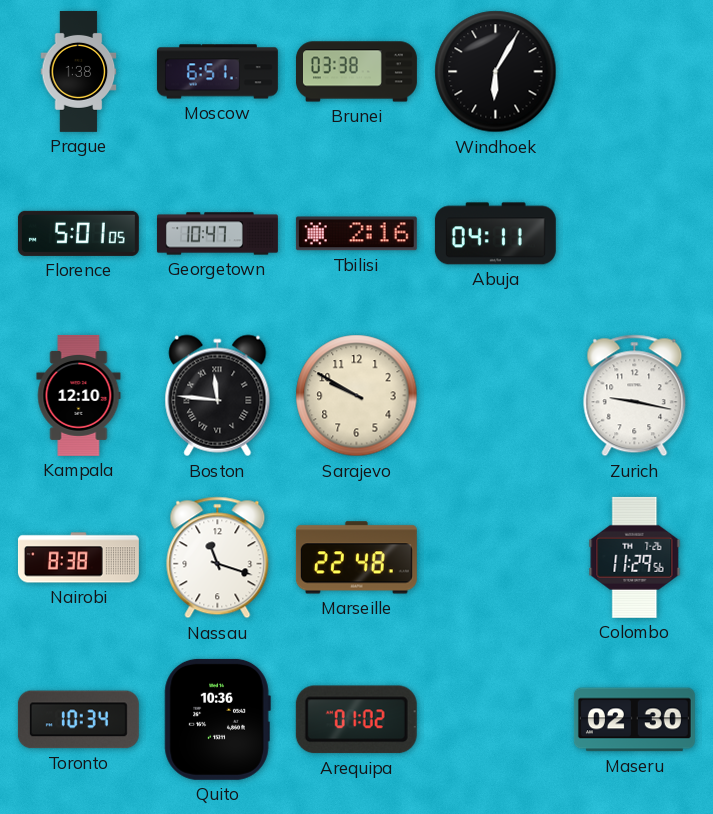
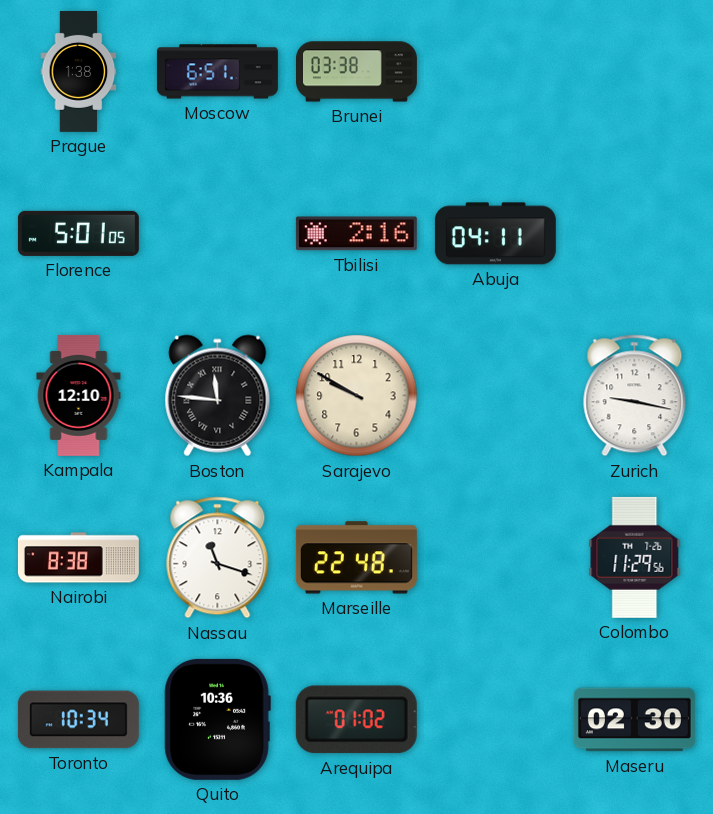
Windhoek: 6:05 -> none (496, 72)
Georgetown: 10:47 -> none (217, 234)
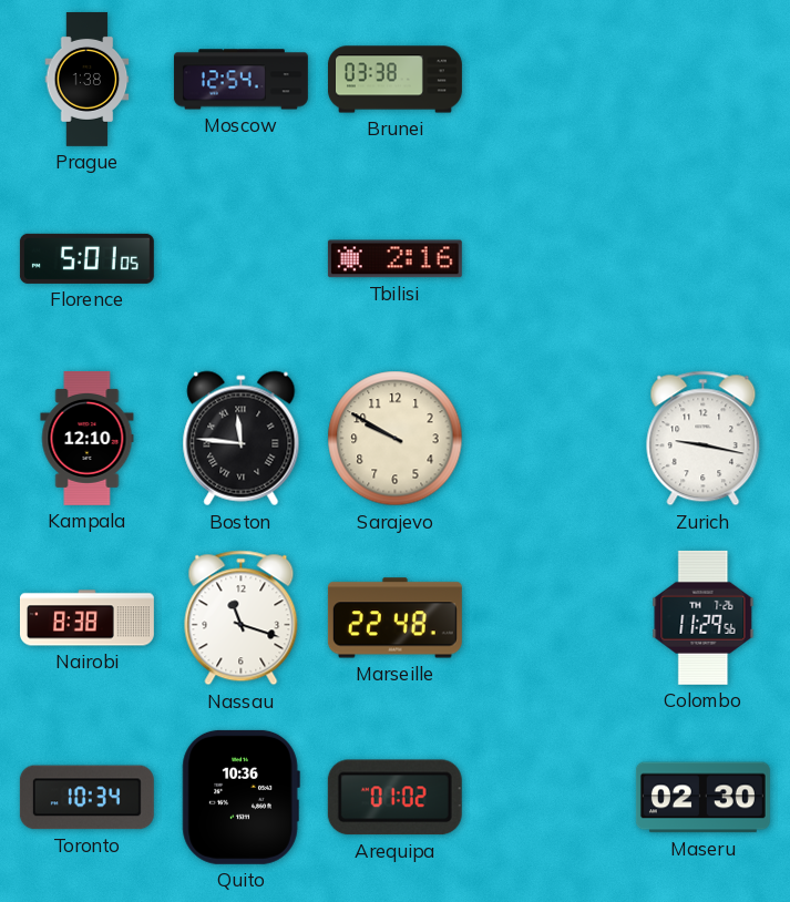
Moscow: 6:51 -> 12:54 (240, 80)
Abuja: 04:11 -> none (495, 234)
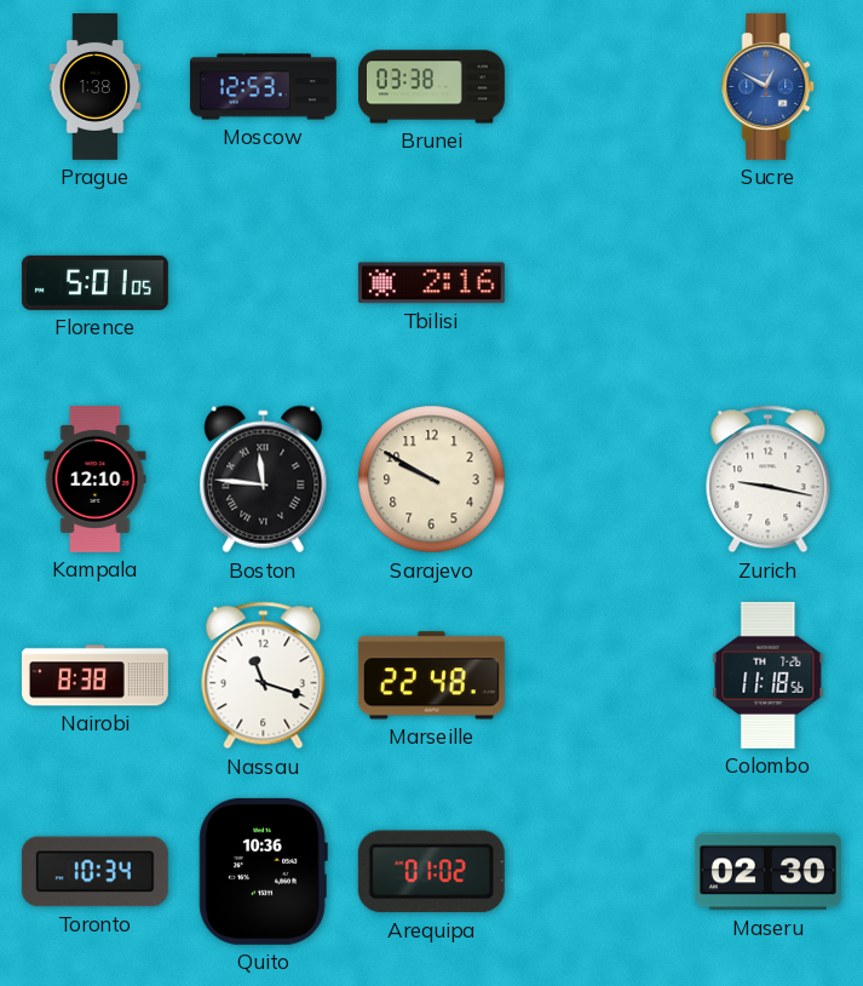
Moscow: 12:54 -> 12:53 (263, 87)
Sucre: none -> 12:50 (769, 86)
Colombo: 11:29 -> 11:18 (769, 675)
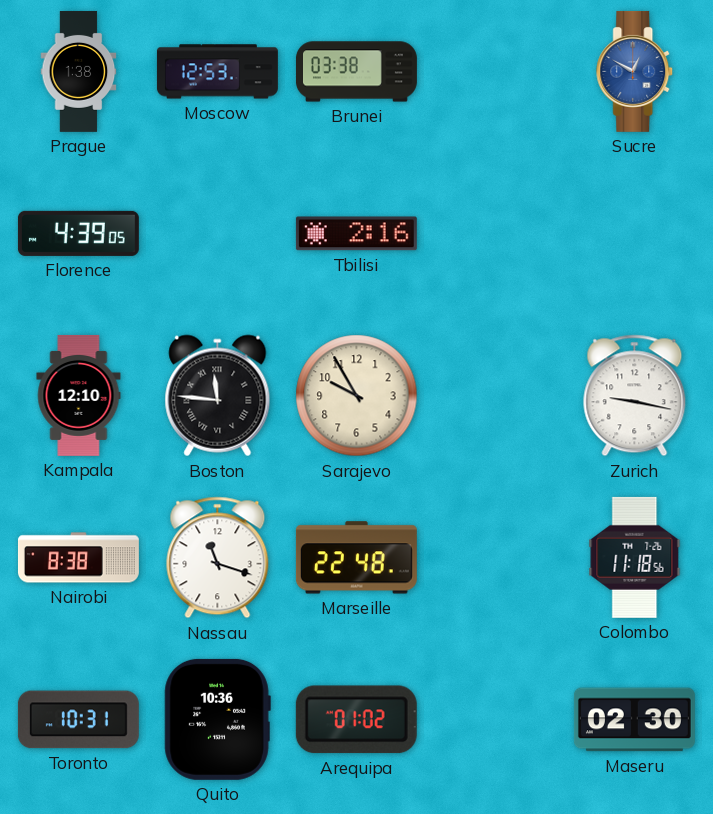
Florence: 5:01 -> 4:39 (78, 233)
Sarajevo: 9:50 -> 9:55 (357, 396)
Toronto: 10:34 -> 10:31 (78, 720)
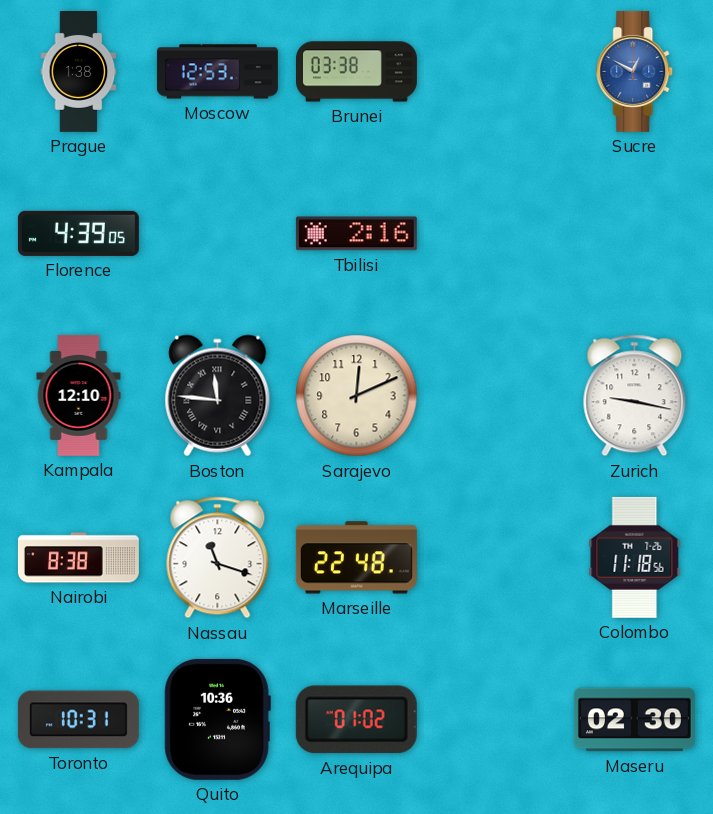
Sarajevo: 9:55 -> 12:11 (357, 396)
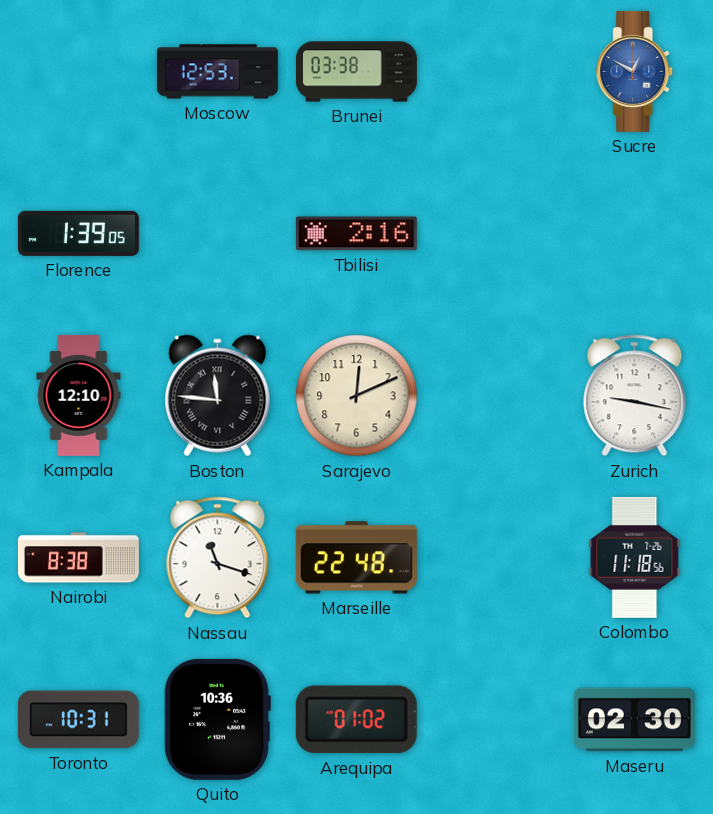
Prague: 1:38 -> none (79, 71)
Florence: 4:39 -> 1:39 (78, 233)
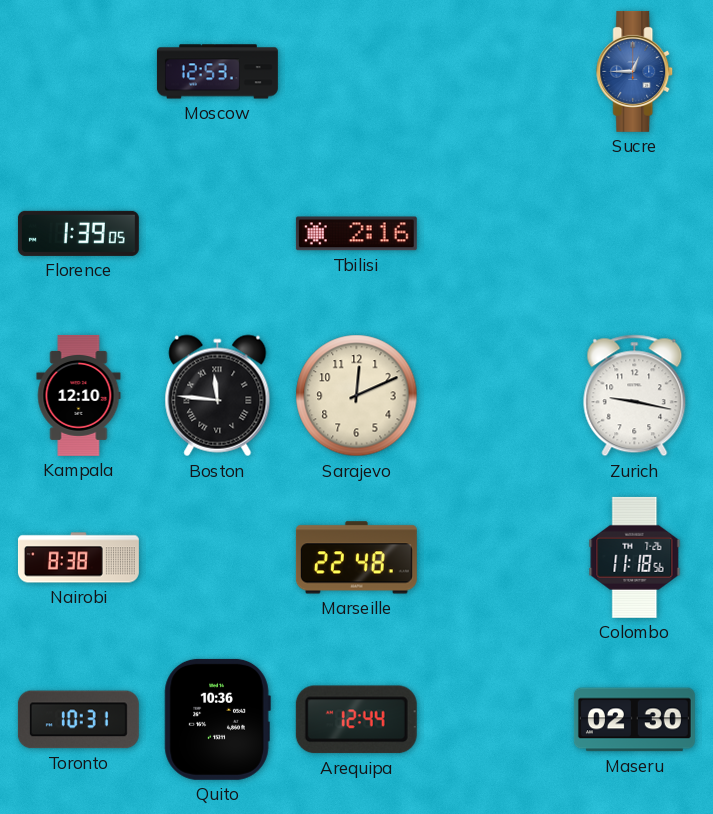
Brunei: 03:38 -> none (356, 72)
Sucre: 12:50 -> 12:45 (635, 71)
Nassau: 11:18 -> none (218, 558)
Arequipa: 01:02 -> 12:44 (356, 720)
